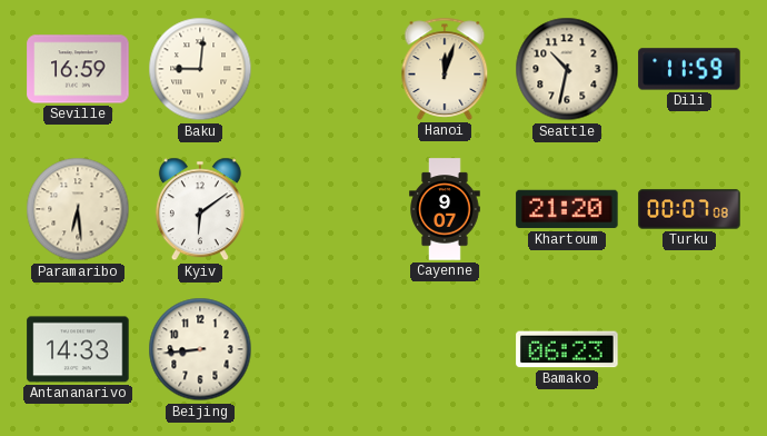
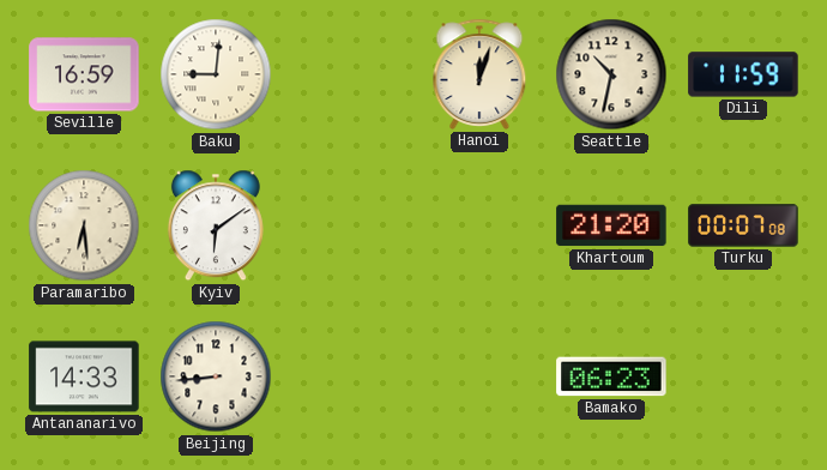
Cayenne: 9:07 -> none (445, 209)
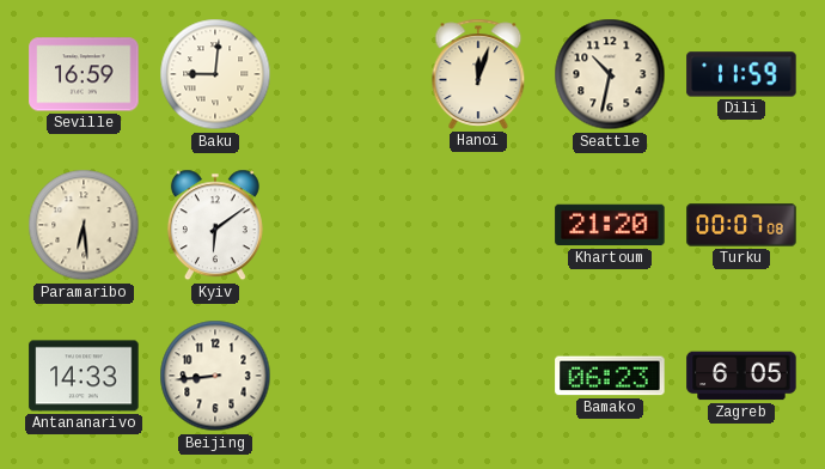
Zagreb: none -> 6:05 (741, 376)
